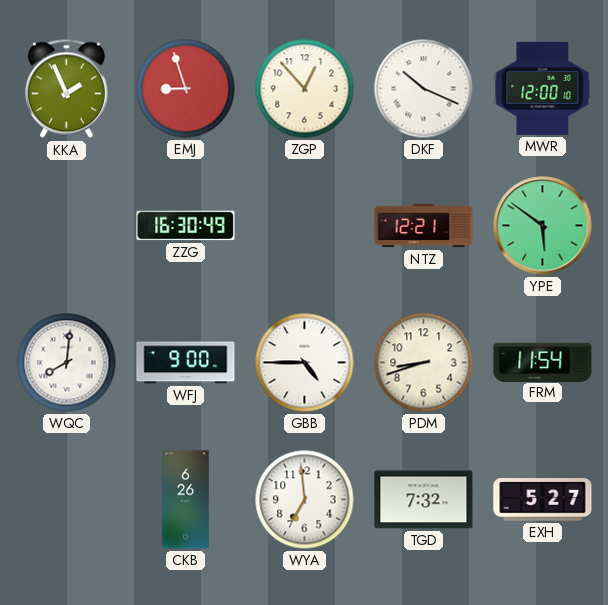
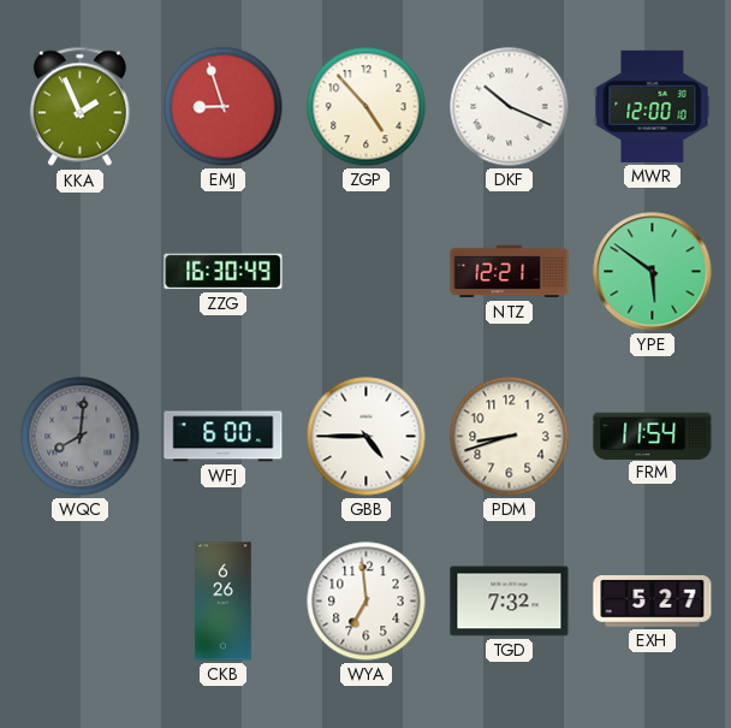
ZGP: 12:53 -> 4:53 (367, 107)
WQC dial: white -> grey (81, 437)
WFJ: 9:00 -> 6:00 (224, 437)
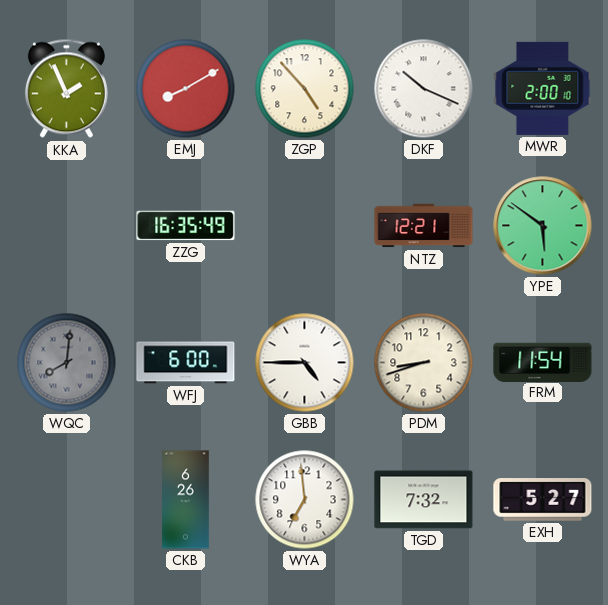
EMJ: 8:57 -> 8:10 (186, 89)
MWR: 12:00 -> 2:00 (543, 88)
ZZG: 16:30 -> 16:35 (186, 226)
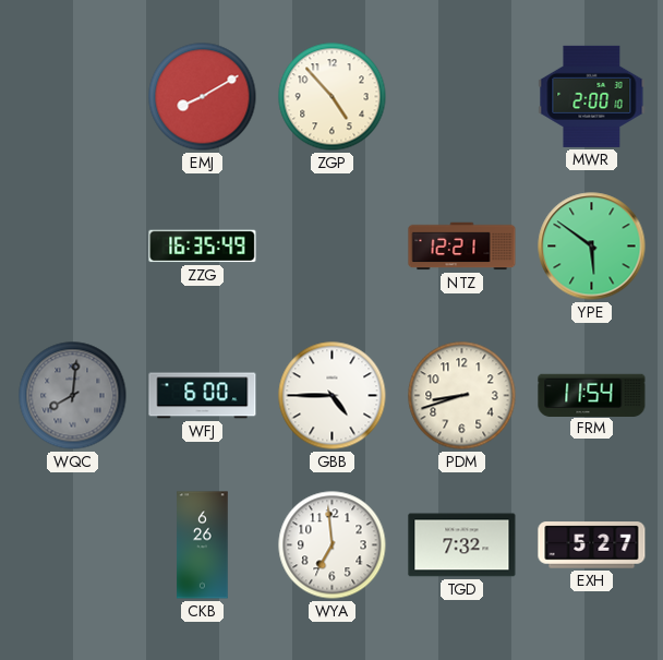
KKA: 1:56 -> none (66, 89)
DKF: 10:19 -> none (424, 89)
